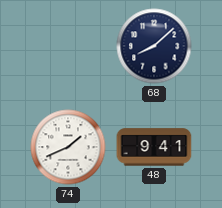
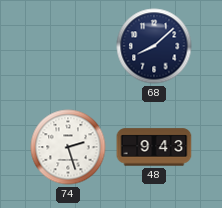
74: 1:41 -> 2:27 (68, 147)
48: 9:41 -> 9:43 (154, 147)
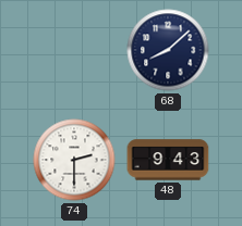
74: 2:27 -> 2:30 (74, 160)
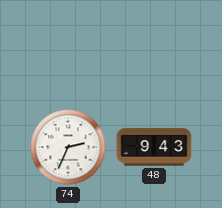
68: 8:08 -> none (168, 50)
74: 2:30 -> 2:34 (68, 147)
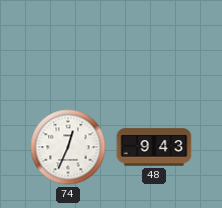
74: 2:34 -> 12:34 (68, 147)
